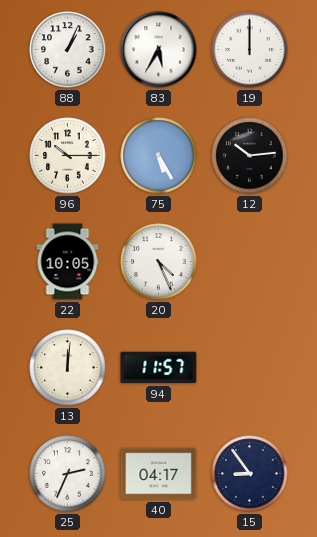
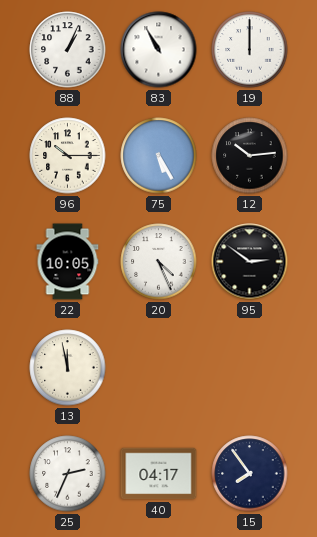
83: 5:35 -> 10:55 (159, 50)
95: none -> 2:51 (250, 262)
13: 12:01 -> 11:58 (68, 368)
94: 11:57 -> none (159, 368)
15: 8:54 -> 7:54 (250, 474)
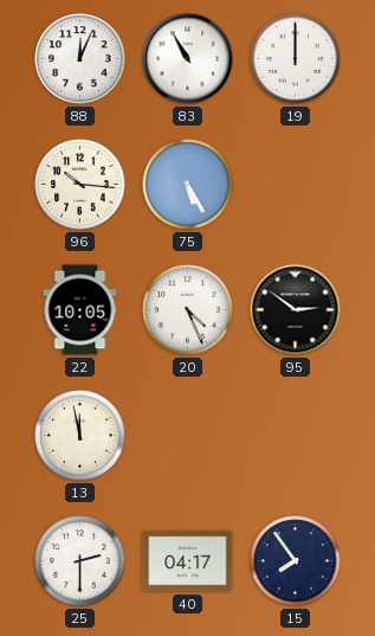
88: 1:04 -> 12:04 (80, 59)
96: 10:15 -> 10:16 (80, 185)
12: 10:14 -> none (250, 156)
25: 2:34 -> 2:30 (80, 561)
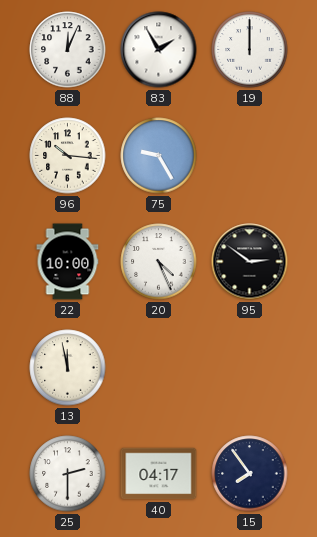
83: 10:55 -> 1:55 (159, 50)
75: 5:25 -> 9:25 (159, 156)
22: 10:05 -> 10:00 (68, 262)
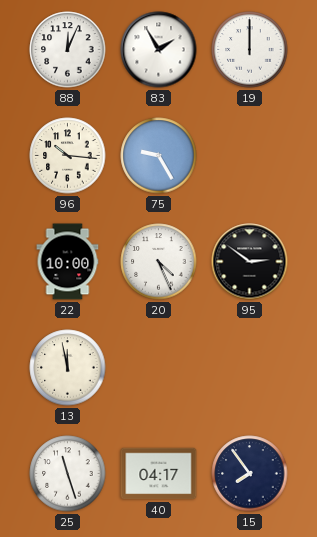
25: 2:30 -> 11:27 (68, 474)
